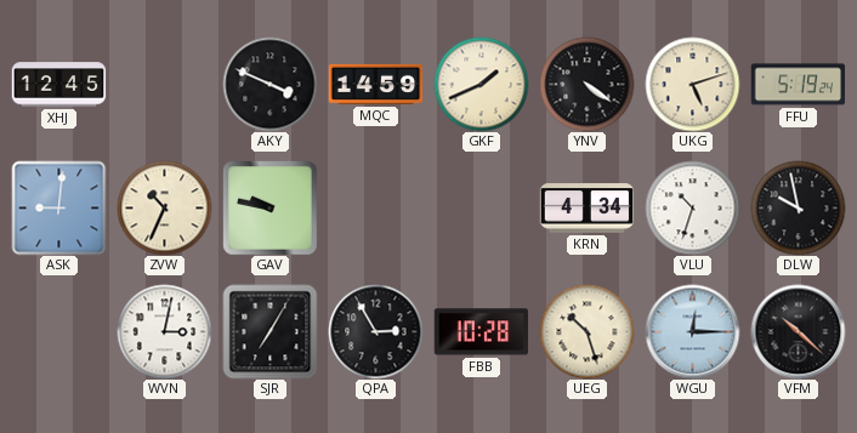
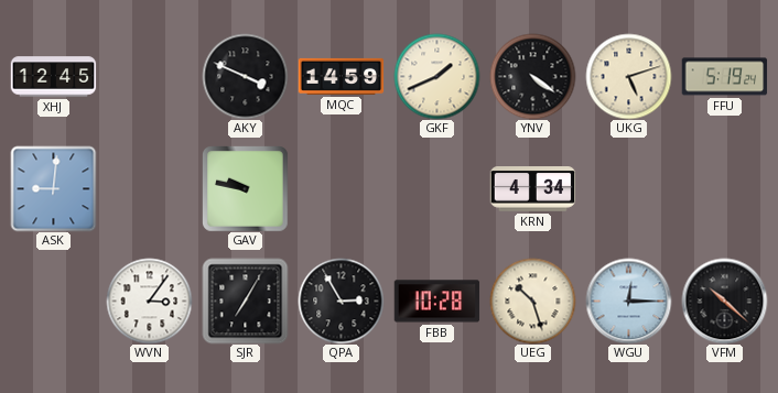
ZVW: 10:34 -> none (164, 207)
VLU: 10:33 -> none (692, 207)
DLW: 9:58 -> none (798, 207)
WVN: 3:02 -> 3:06 (149, 301)
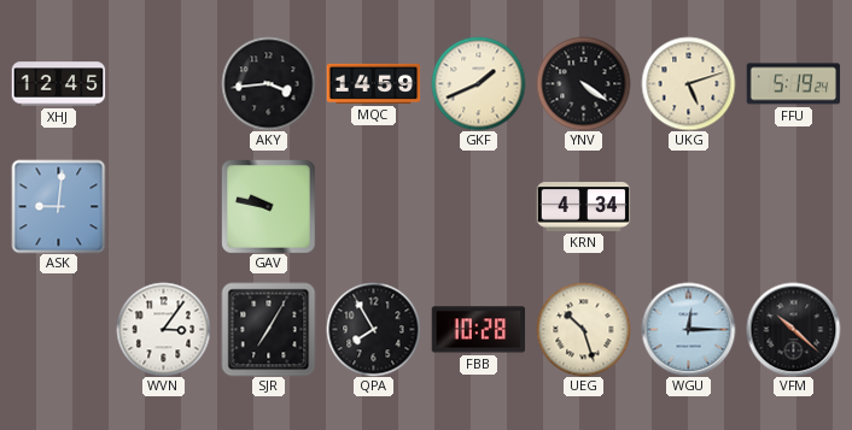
AKY: 3:49 -> 3:44 (268, 83)
QPA: 2:55 -> 7:55 (373, 329)
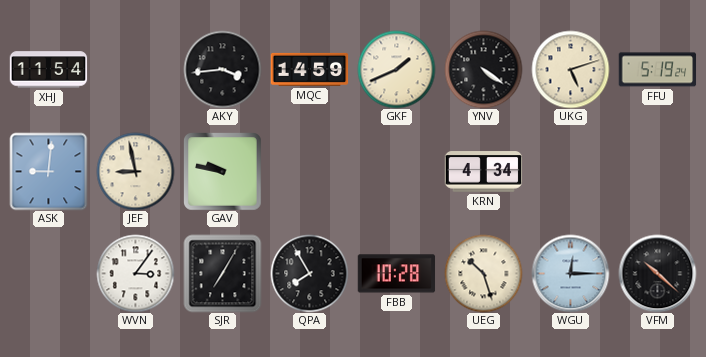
XHJ: 12:45 -> 11:54 (48, 70)
JEF: none -> 8:58 (135, 171)
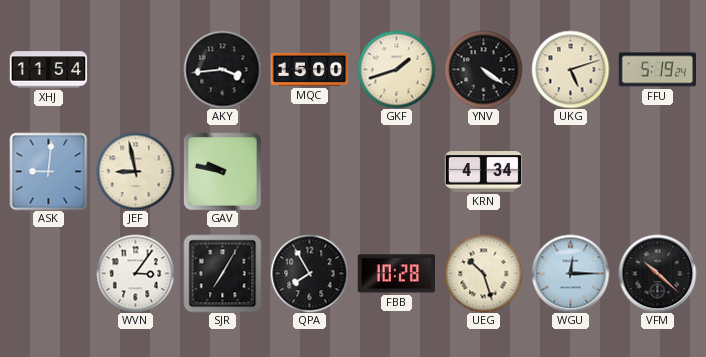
MQC: 14:59 -> 15:00 (309, 69)
GKF: 1:41 -> 1:42 (396, 69)
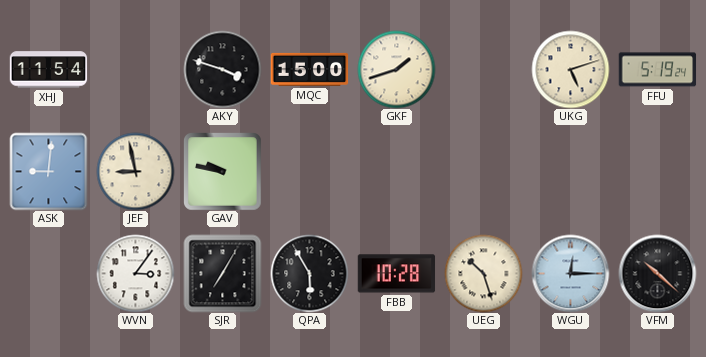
AKY: 3:44 -> 3:48 (222, 69)
YNV: 4:21 -> none (483, 69)
KRN: 4:34 -> none (483, 172)
QPA: 7:55 -> 5:55 (309, 273)
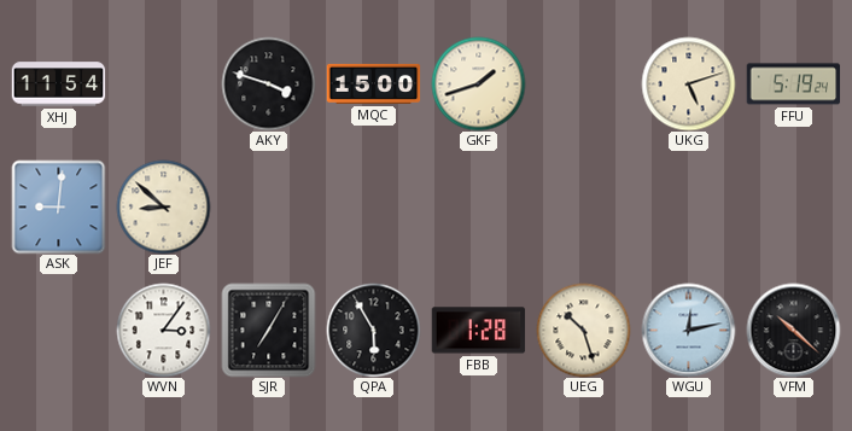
JEF: 8:58 -> 8:52 (163, 206)
GAV: 9:47 -> none (222, 171)
FBB: 10:28 -> 1:28 (478, 331)
WGU: 12:15 -> 12:13 (688, 330)
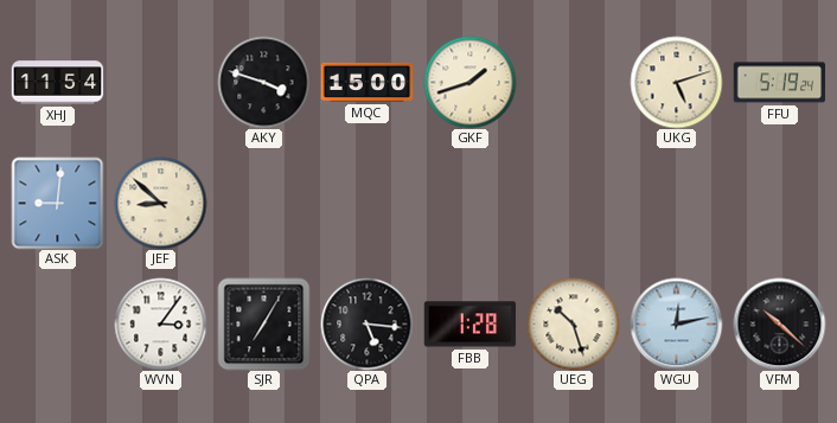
QPA: 5:55 -> 5:16 (366, 323)
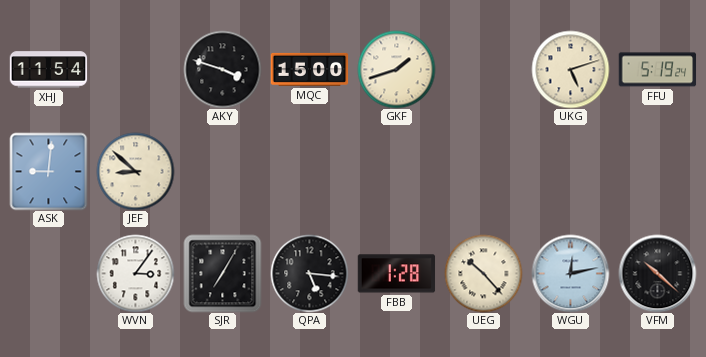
UEG: 10:27 -> 10:23 (483, 273)
